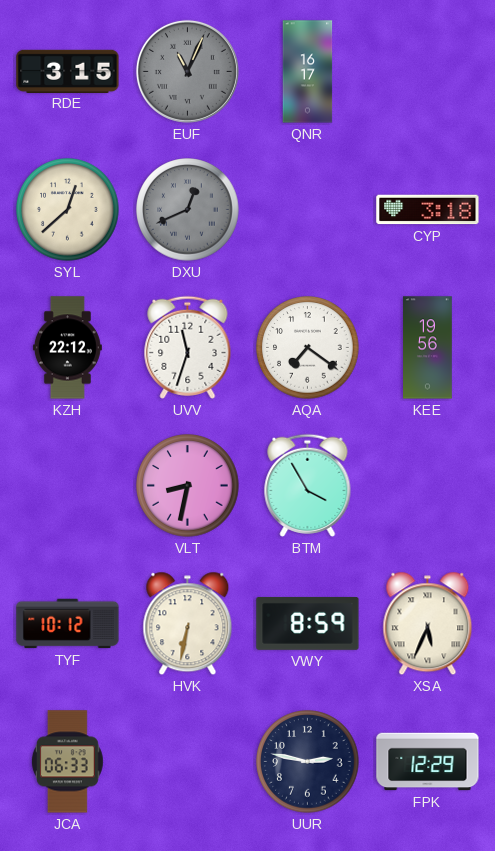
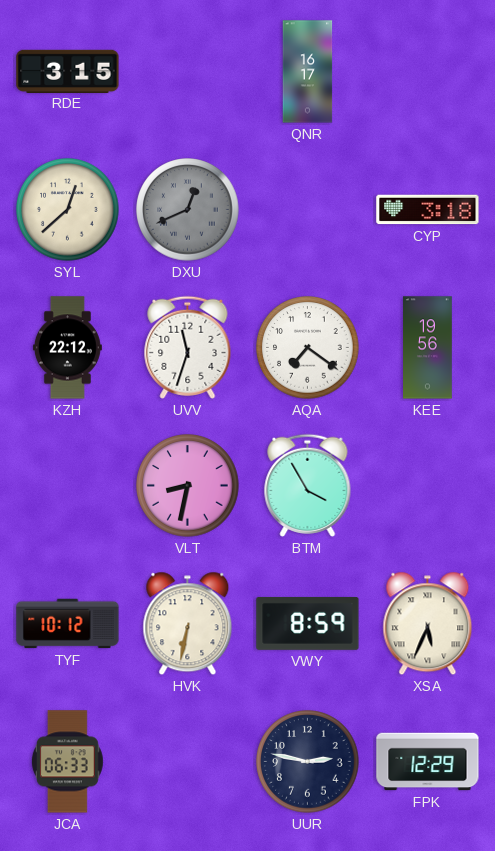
EUF: 11:04 -> none (187, 71)
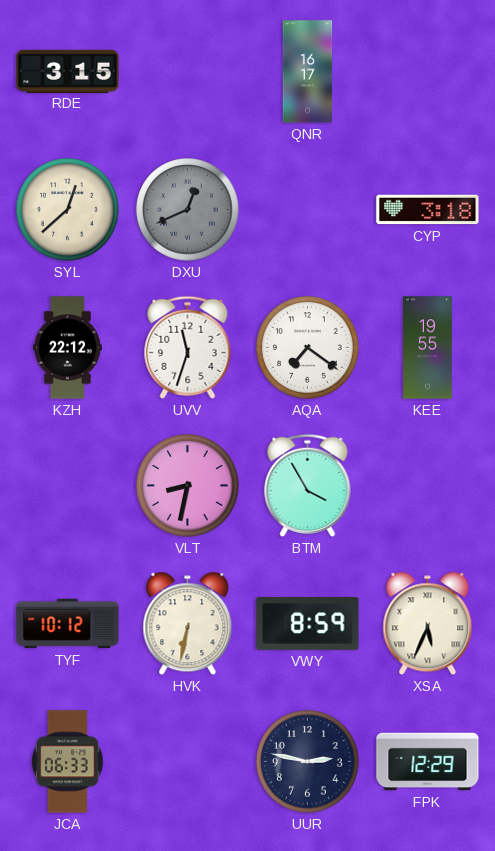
KEE: 19:56 -> 19:55 (428, 348)
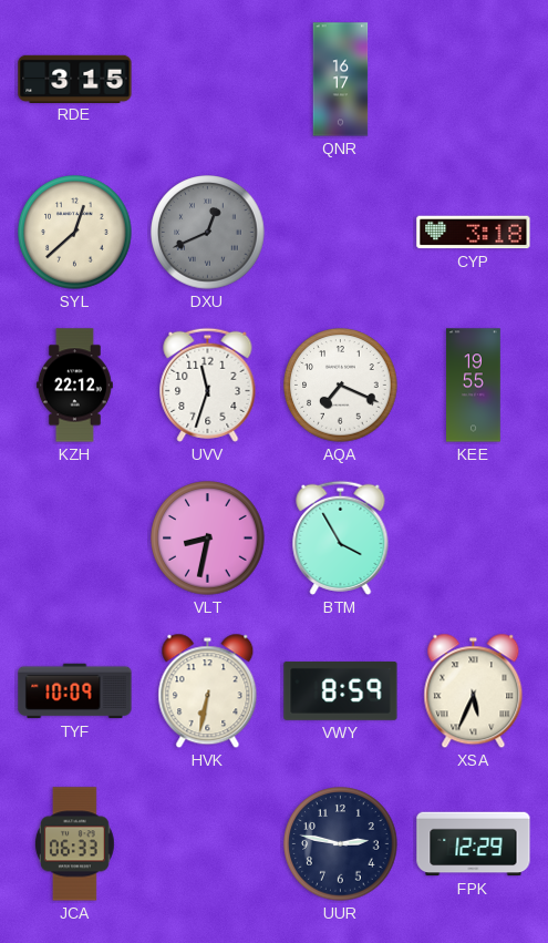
AQA: 7:21 -> 7:19 (341, 386)
TYF: 10:12 -> 10:09 (75, 691)
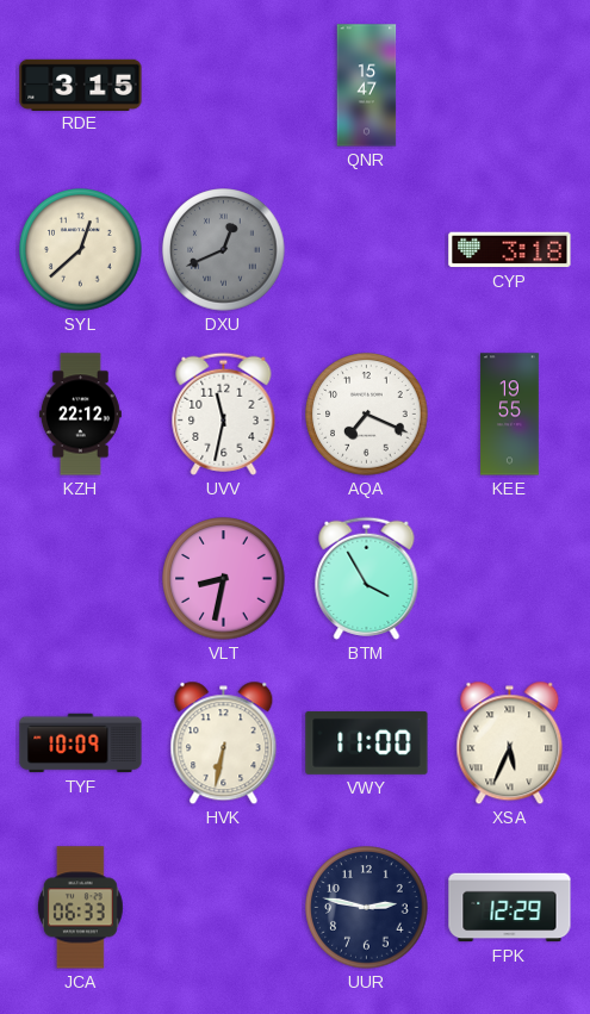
QNR: 16:17 -> 15:47 (367, 86)
UVV: 11:33 -> 11:32 (224, 413)
VWY: 8:59 -> 11:00 (367, 742)
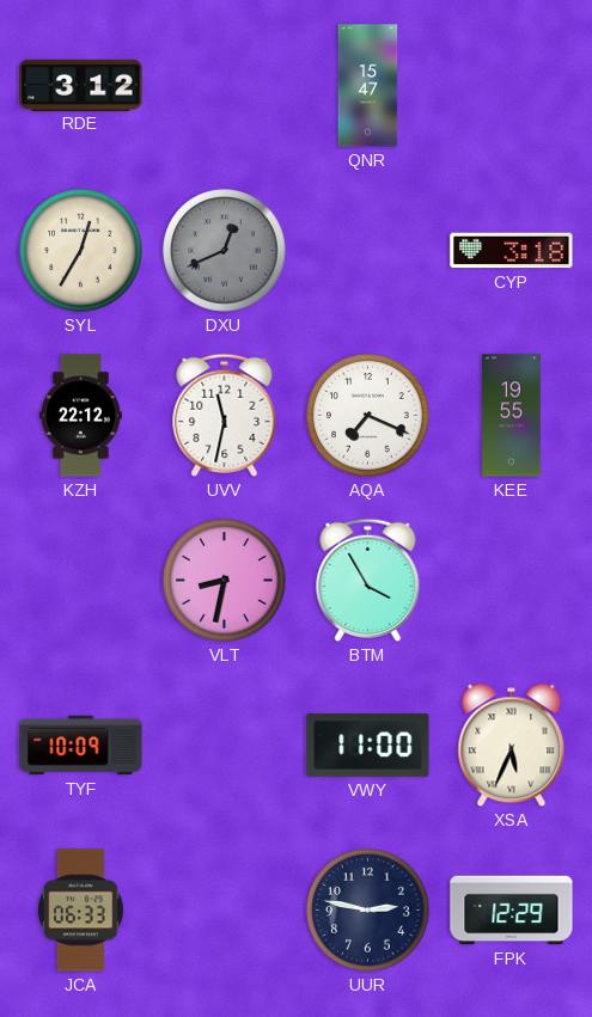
RDE: 3:15 -> 3:12 (81, 85)
SYL: 12:38 -> 12:35 (81, 251)
HVK: 6:32 -> none (224, 744)
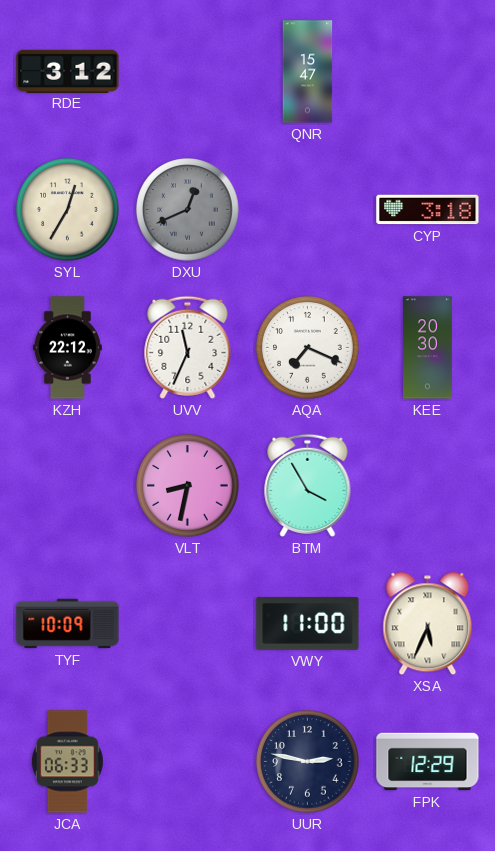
UVV: 11:32 -> 11:34 (188, 347)
KEE: 19:55 -> 20:30 (428, 348)
